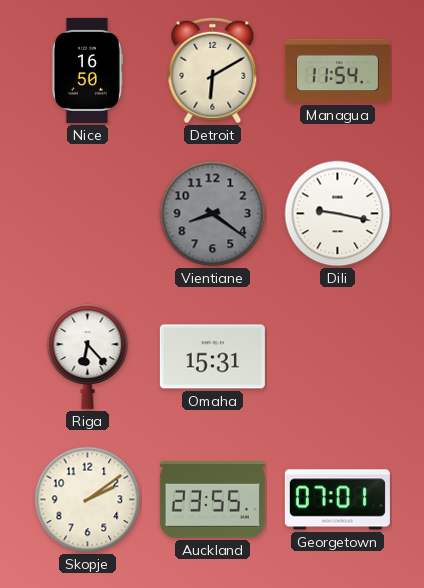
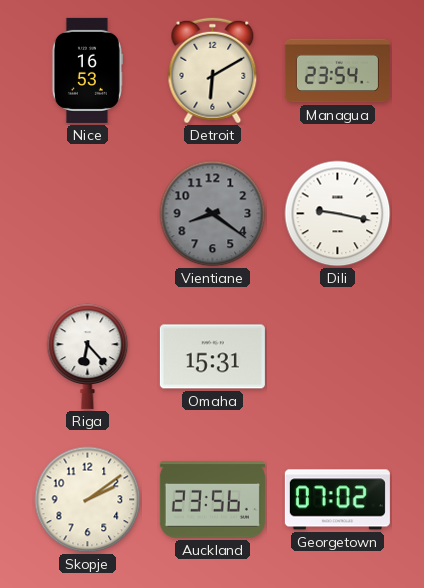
Nice: 16:50 -> 16:53 (87, 70)
Managua: 11:54 -> 23:54 (337, 71)
Auckland: 23:55 -> 23:56 (212, 500)
Georgetown: 07:01 -> 07:02 (337, 500)
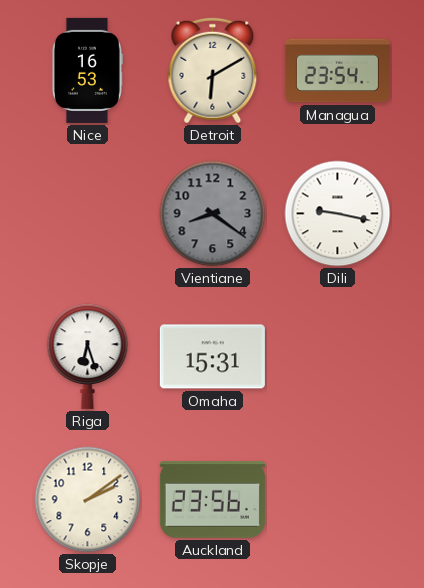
Riga: 6:23 -> 6:27 (88, 356)
Georgetown: 07:02 -> none (337, 500)
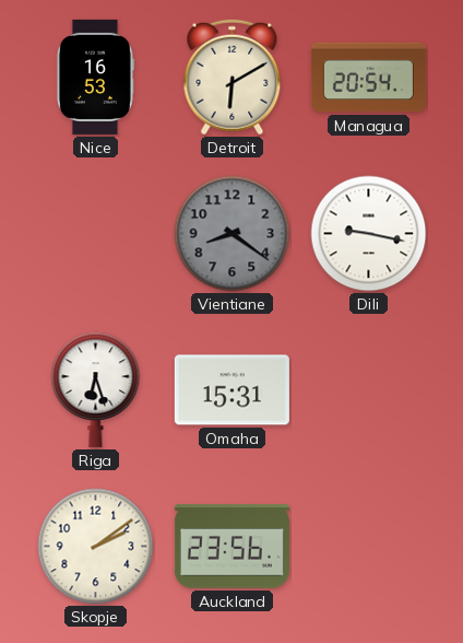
Managua: 23:54 -> 20:54 (368, 78)
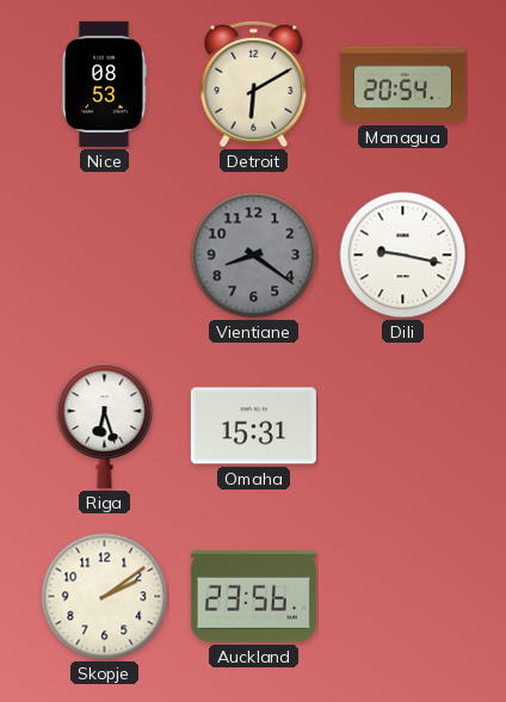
Nice: 16:53 -> 08:53 (104, 84)
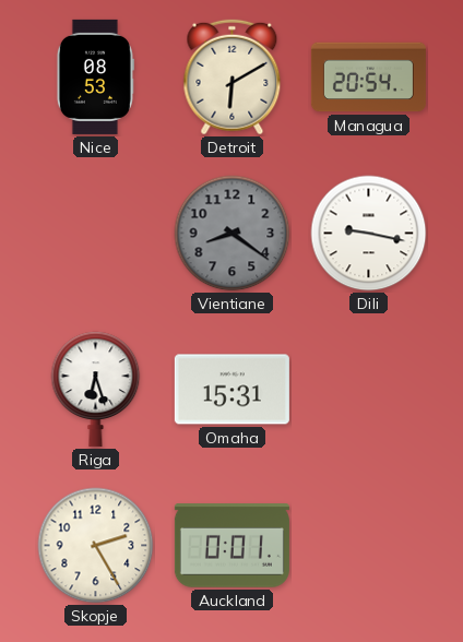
Skopje: 2:09 -> 2:25 (96, 546)
Auckland: 23:56 -> 0:01 (231, 546)
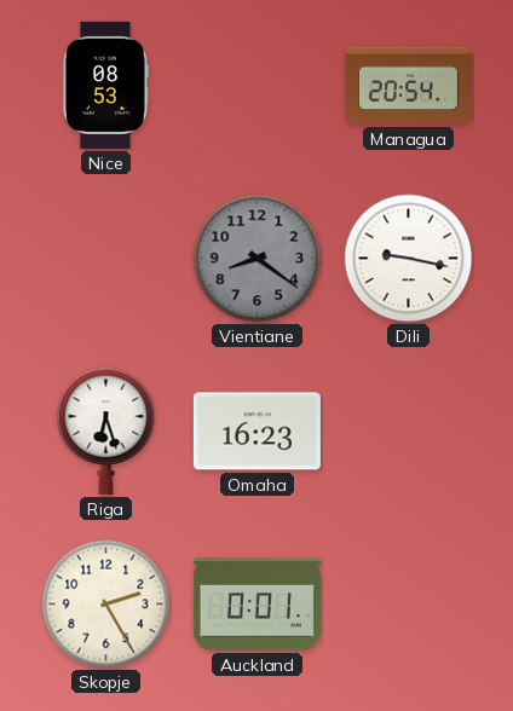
Detroit: 6:10 -> none (233, 78)
Omaha: 15:31 -> 16:23 (256, 432)
